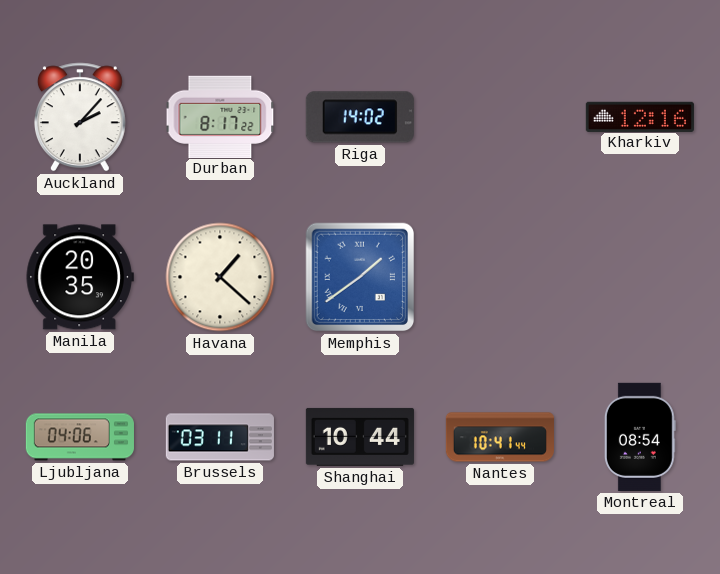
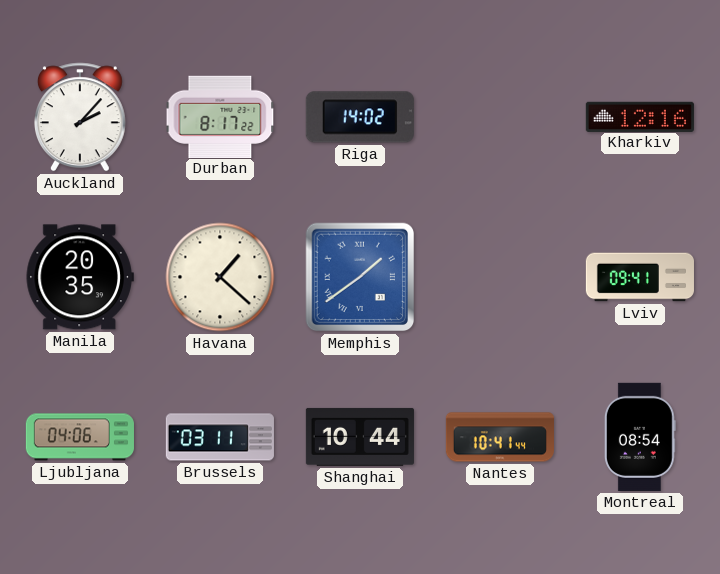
Lviv: none -> 09:41 (640, 277)
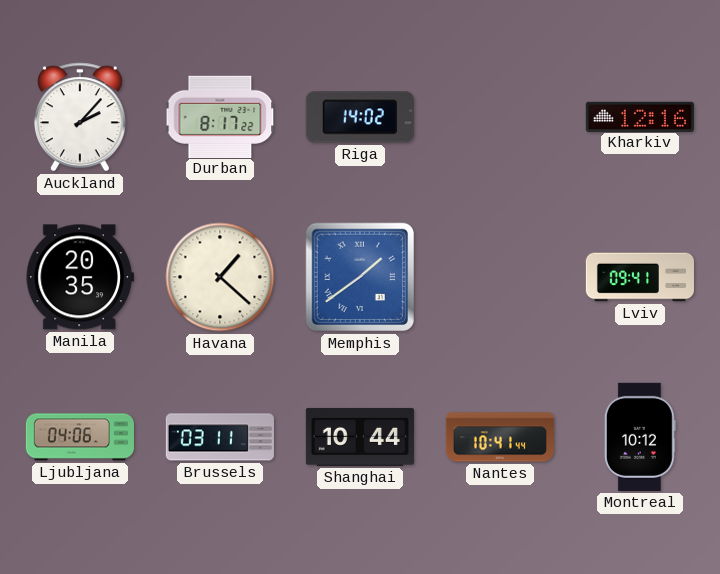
Montreal: 08:54 -> 10:12 (640, 437)
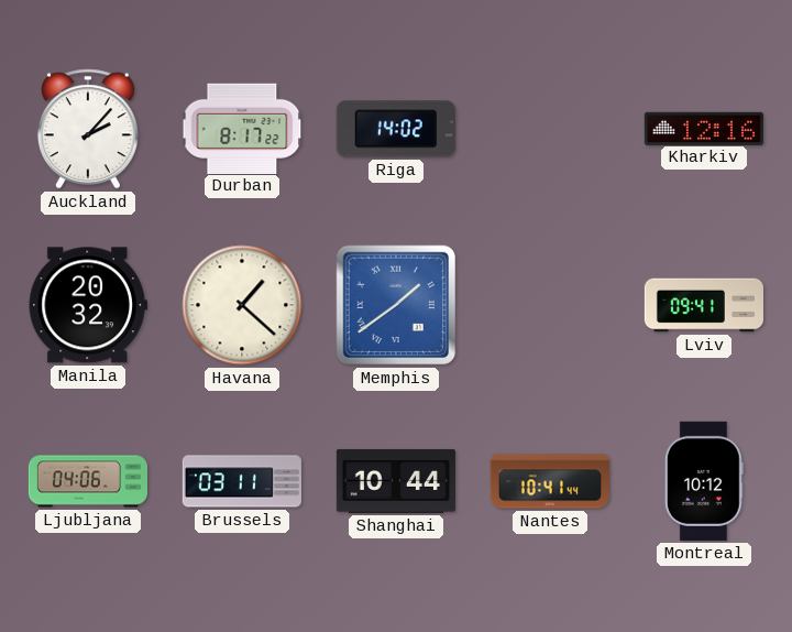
Manila: 20:35 -> 20:32 (88, 305)
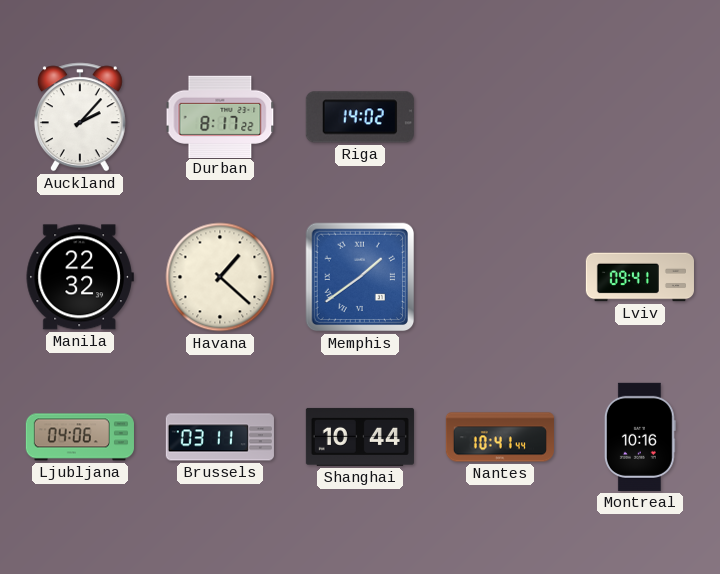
Kharkiv: 12:16 -> none (704, 128)
Manila: 20:32 -> 22:32 (80, 277)
Montreal: 10:12 -> 10:16 (640, 437)
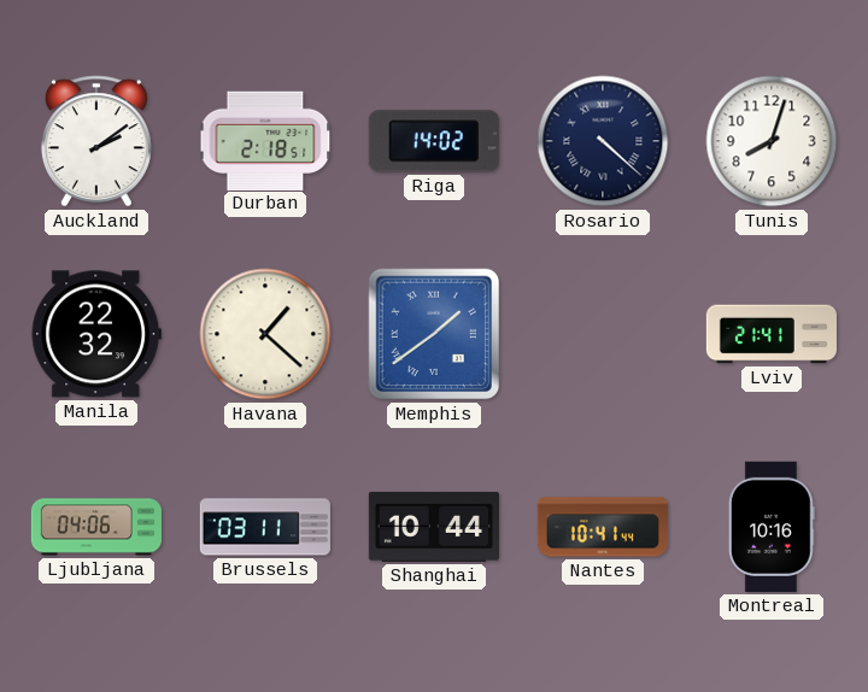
Auckland: 2:07 -> 2:09 (96, 141)
Durban: 8:17 -> 2:18 (265, 140)
Rosario: none -> 4:22 (603, 141)
Tunis: none -> 8:03 (772, 141)
Lviv: 09:41 -> 21:41 (772, 334)
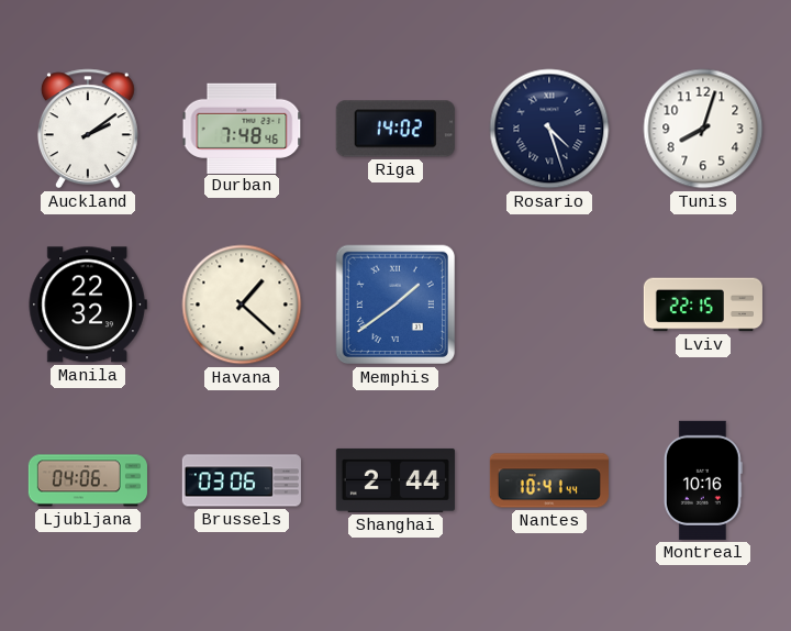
Durban: 2:18 -> 7:48 (242, 128)
Rosario: 4:22 -> 4:27 (549, 129)
Lviv: 21:41 -> 22:15 (703, 305)
Brussels: 03:11 -> 03:06 (242, 480)
Shanghai: 10:44 -> 2:44 (396, 480)
